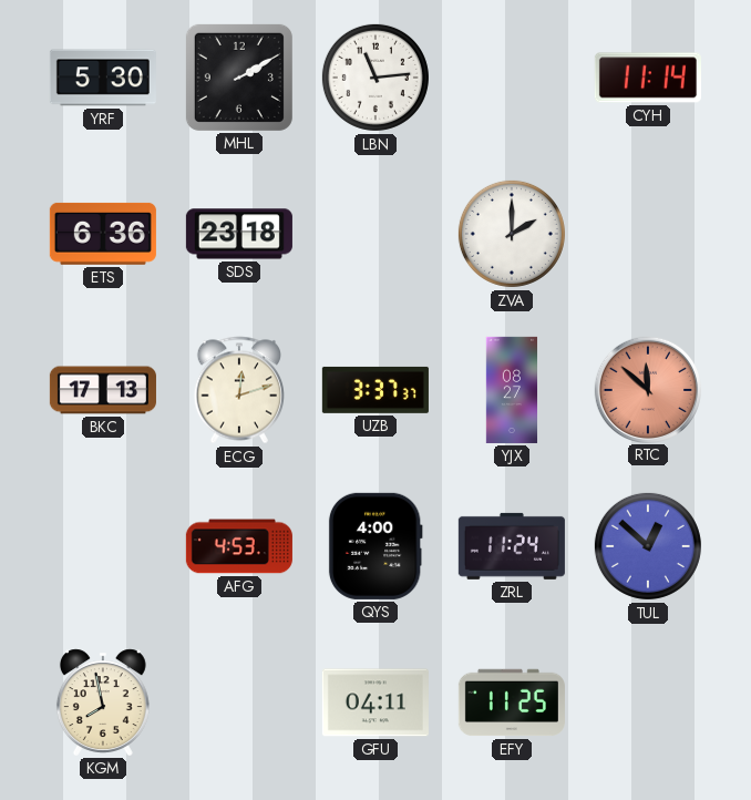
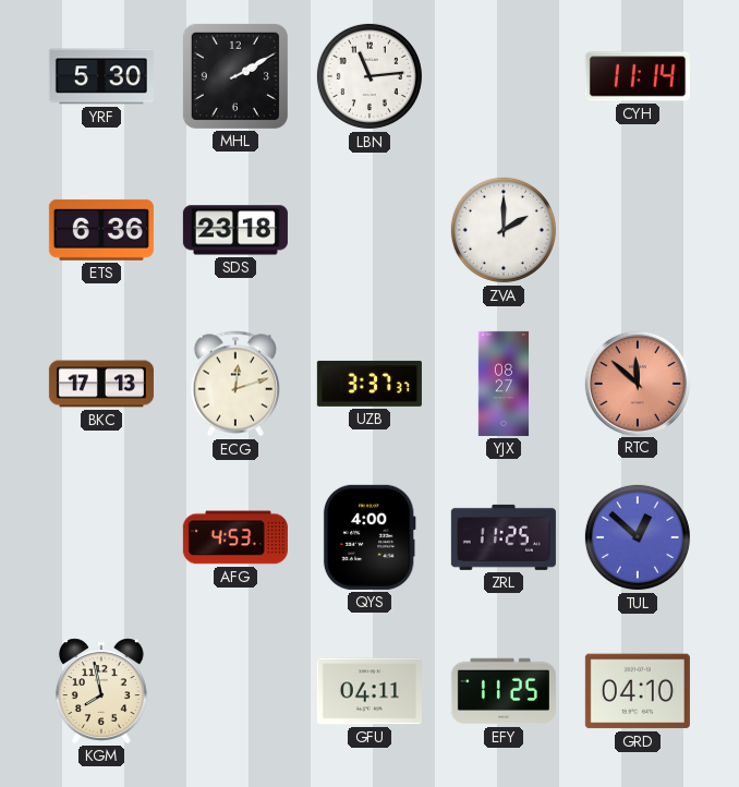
ZRL: 11:24 -> 11:25 (504, 537)
GRD: none -> 04:10 (638, 691)
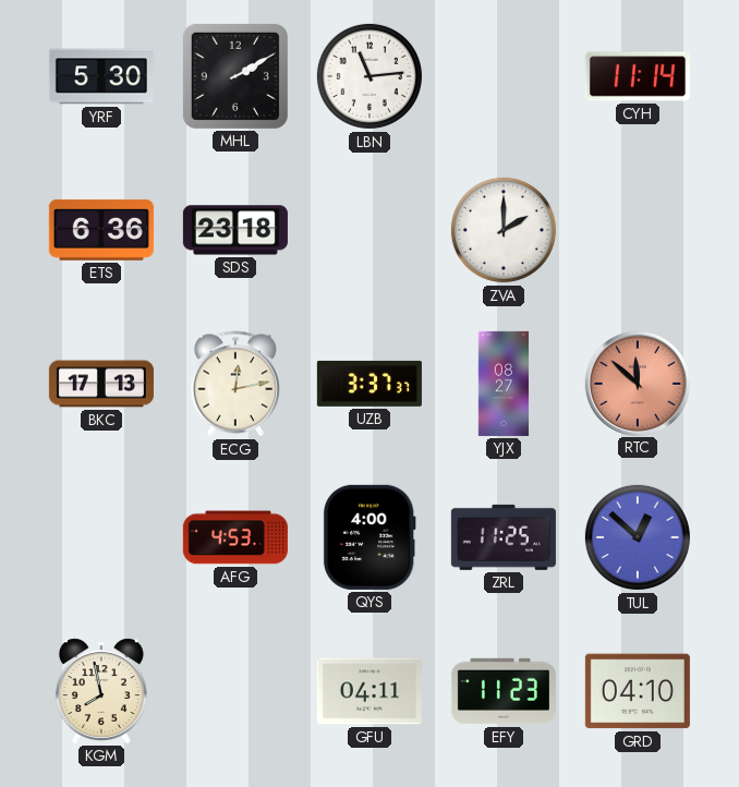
ECG: 12:12 -> 12:13 (234, 384)
EFY: 11:25 -> 11:23 (504, 691)
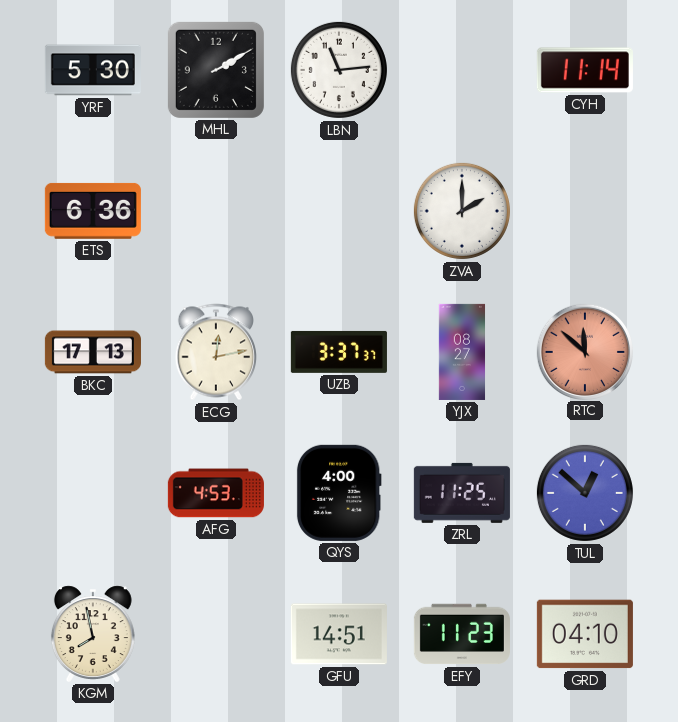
SDS: 23:18 -> none (235, 230)
GFU: 04:11 -> 14:51 (339, 634)
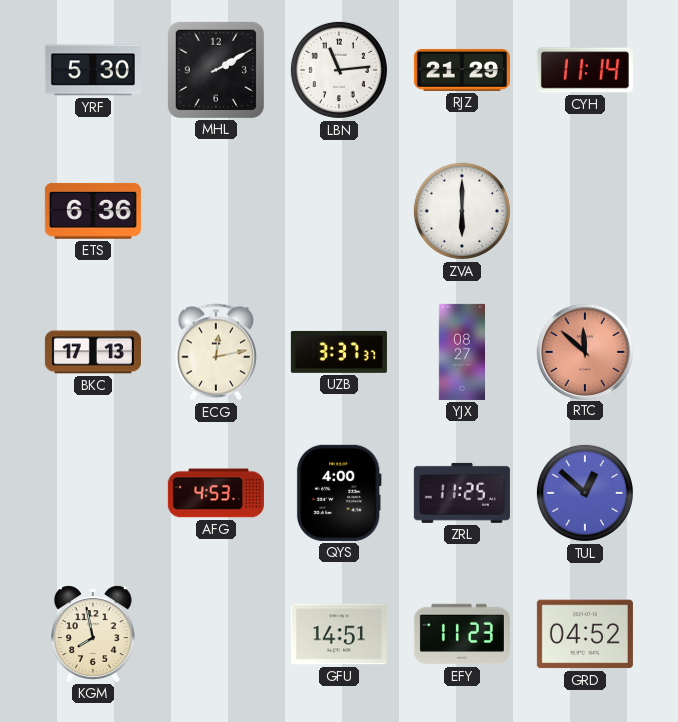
RJZ: none -> 21:29 (462, 70)
ZVA: 2:00 -> 6:00 (462, 211)
GRD: 04:10 -> 04:52 (585, 634)
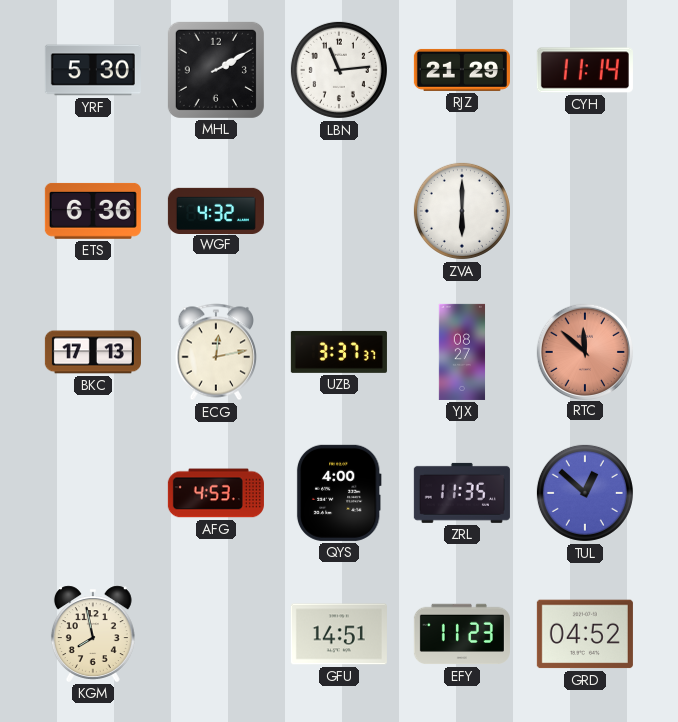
WGF: none -> 4:32 (216, 210)
ZRL: 11:25 -> 11:35 (462, 493)
